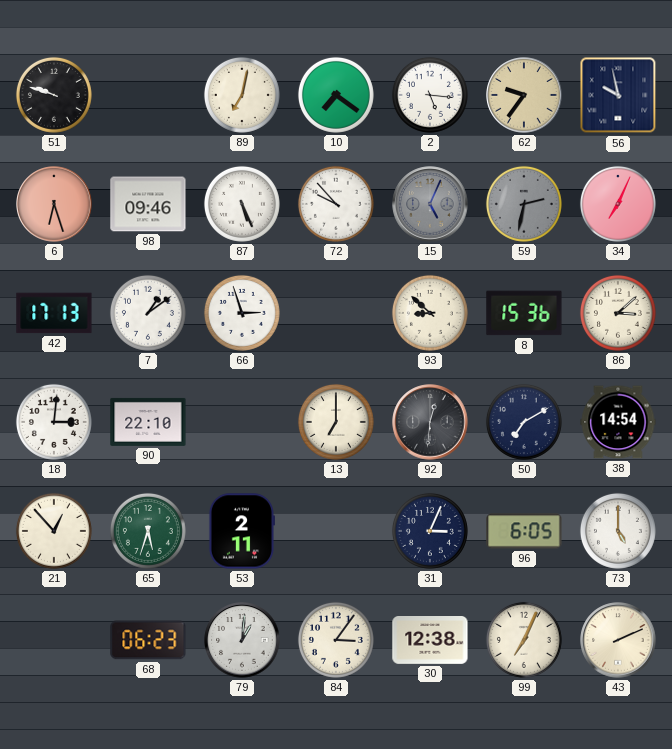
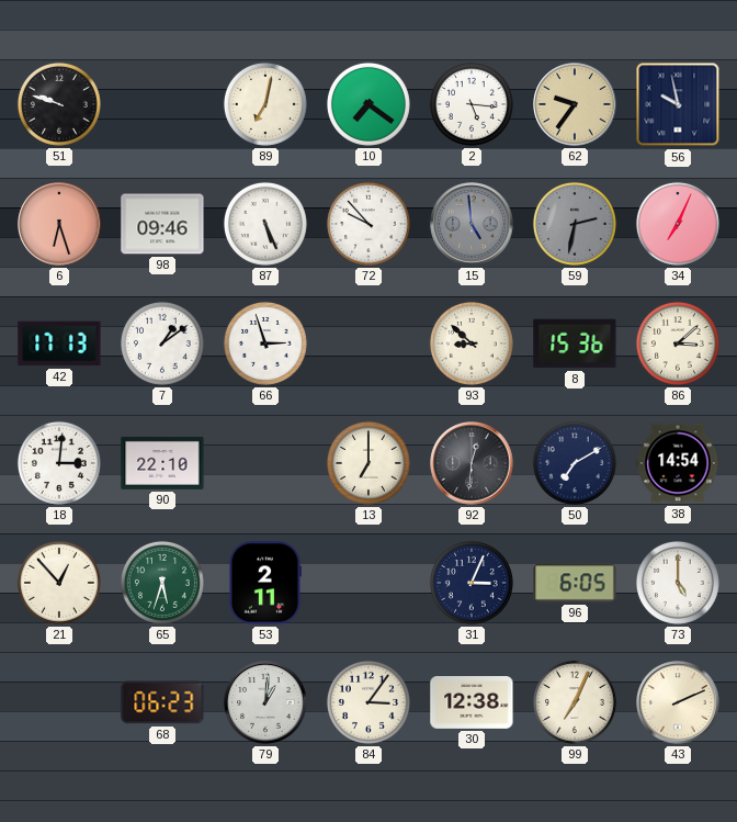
15: 5:04 -> 4:59 (472, 224)
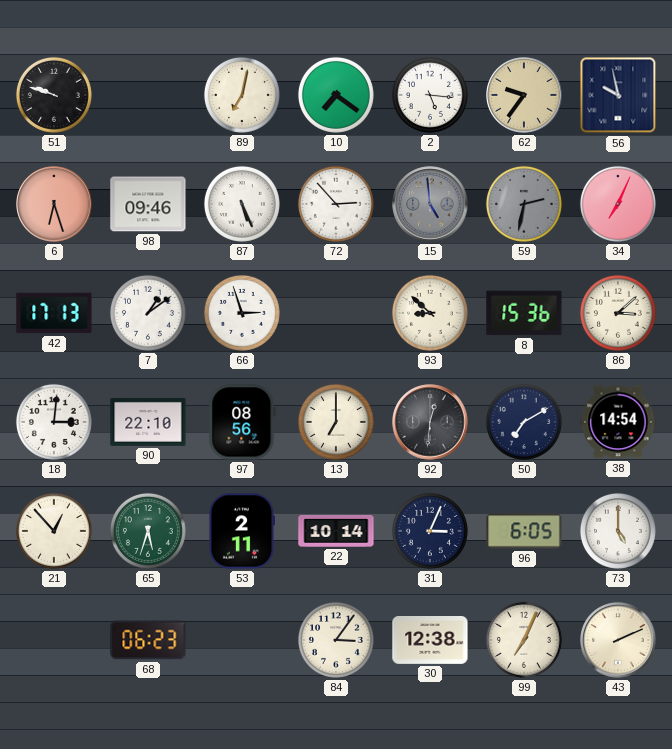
72: 9:53 -> 2:53 (336, 204)
97: none -> 08:56 (242, 422)
22: none -> 10:14 (336, 531)
79: 1:01 -> none (265, 702)
